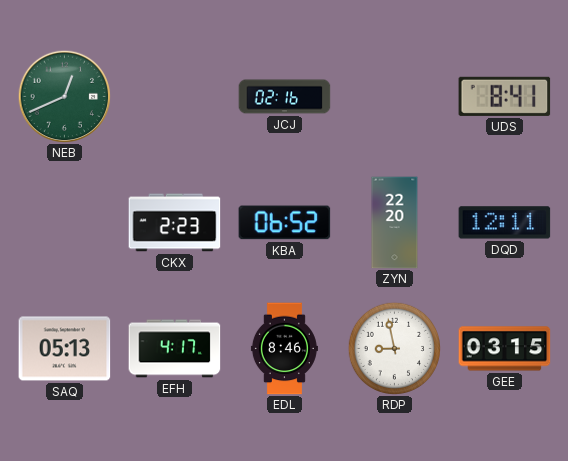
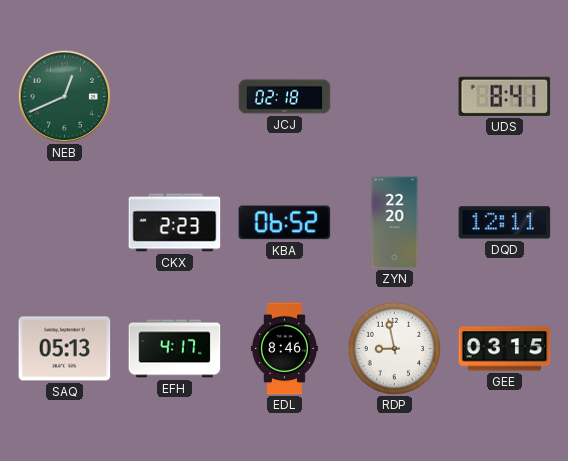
JCJ: 02:16 -> 02:18 (285, 97)
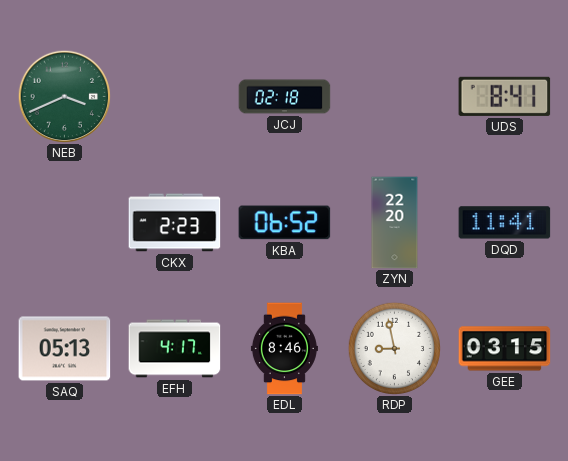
NEB: 12:41 -> 3:41 (64, 96)
DQD: 12:11 -> 11:41 (505, 223)
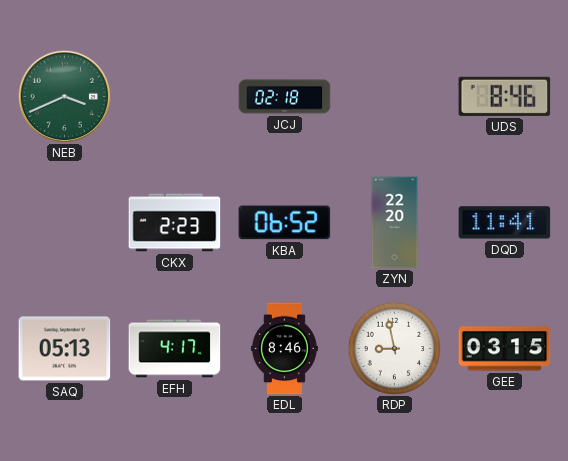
UDS: 8:41 -> 8:46 (505, 96)
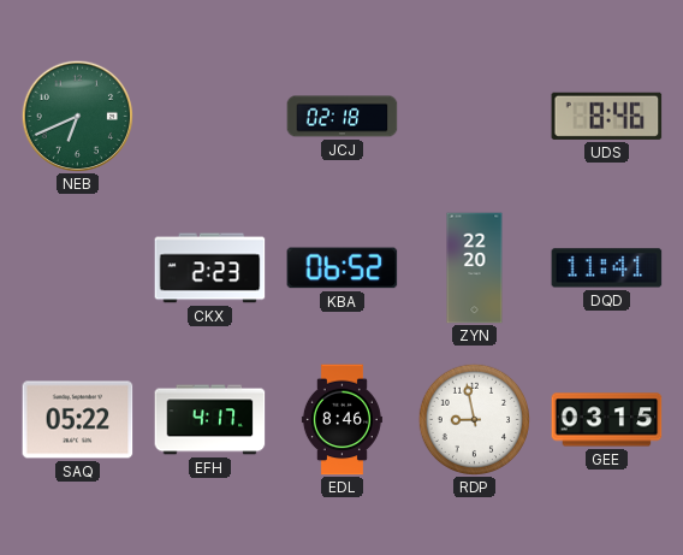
NEB: 3:41 -> 6:41 (77, 116)
SAQ: 05:13 -> 05:22 (78, 420)
